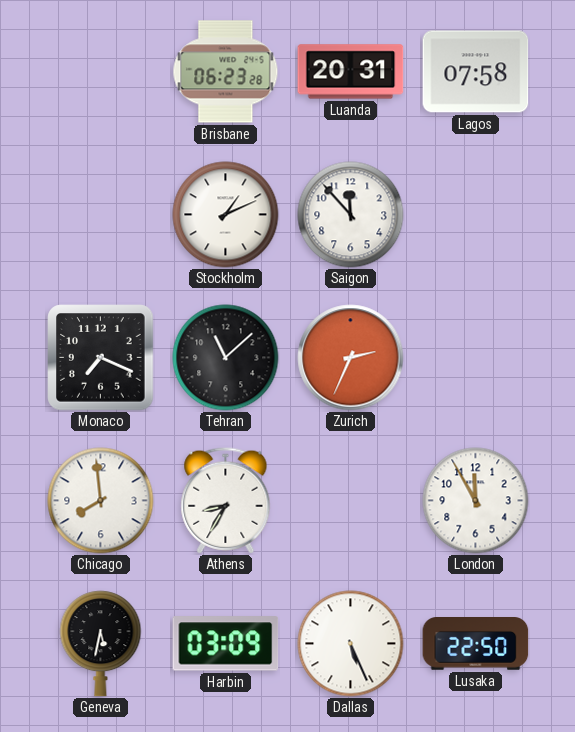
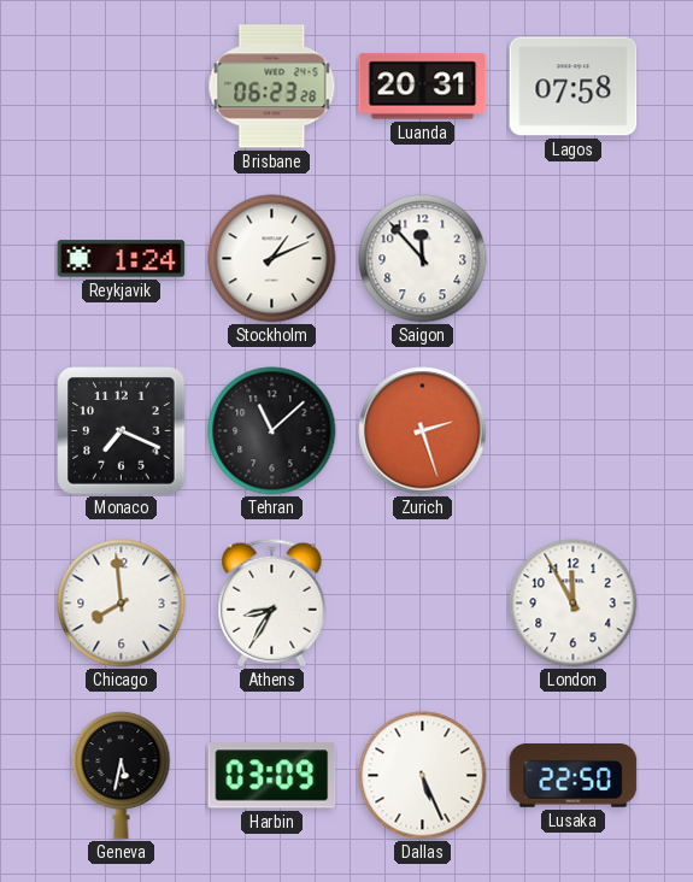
Reykjavik: none -> 1:24 (122, 259)
Zurich: 2:34 -> 2:27 (423, 431)
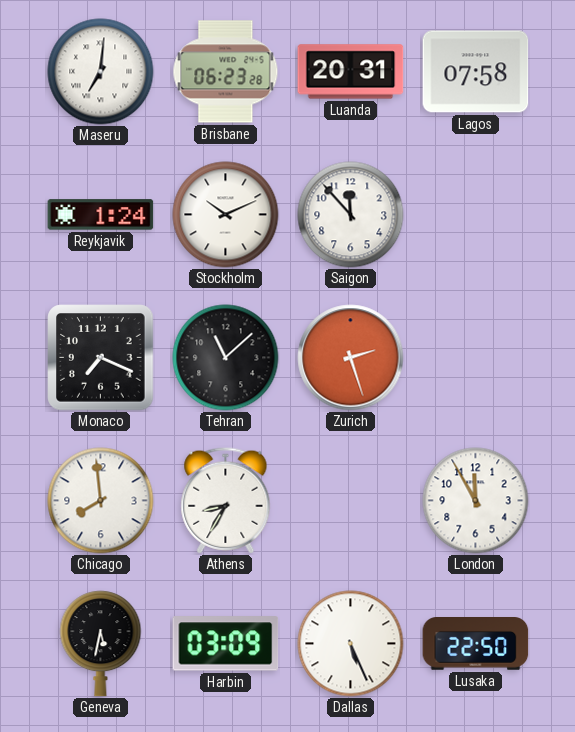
Maseru: none -> 7:01 (101, 72)
Stockholm: 1:11 -> 10:11 (226, 215)
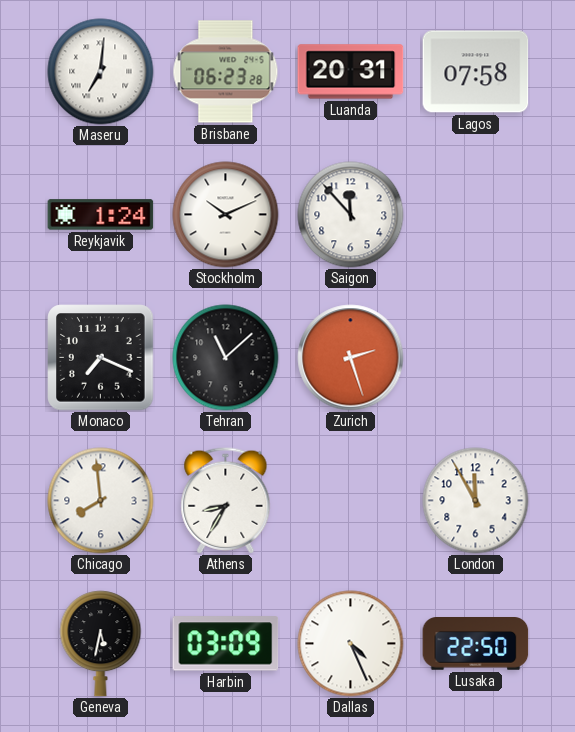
Dallas: 5:26 -> 4:26 (351, 644)
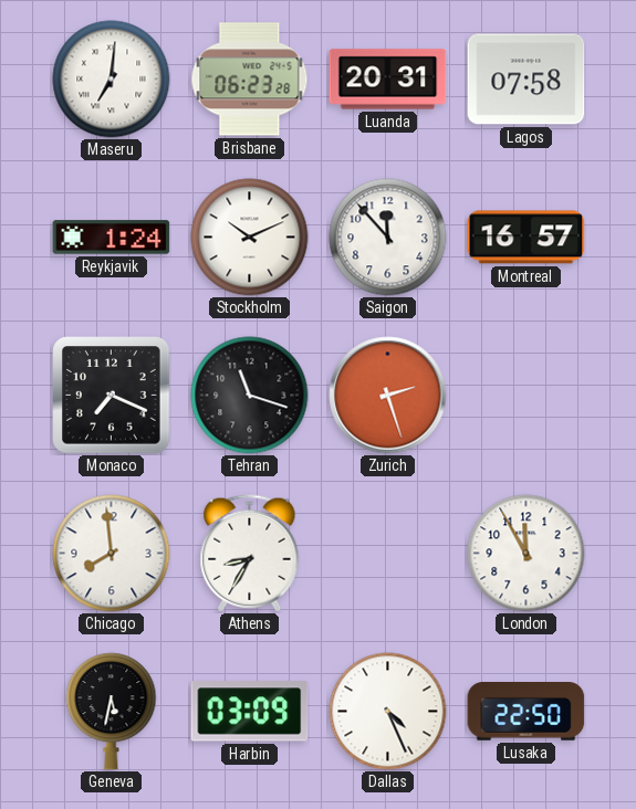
Montreal: none -> 16:57 (526, 238)
Tehran: 11:08 -> 11:18 (250, 396)
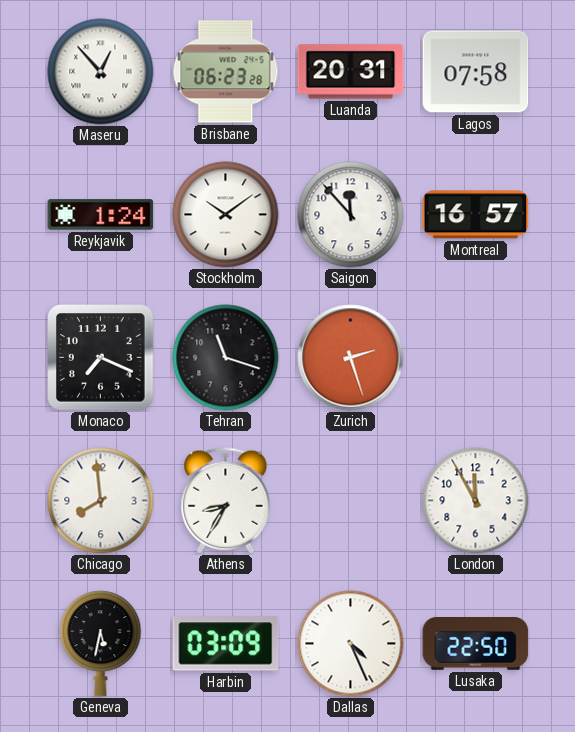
Maseru: 7:01 -> 12:53 (101, 72)
Stockholm: 10:11 -> 10:09 (226, 215)
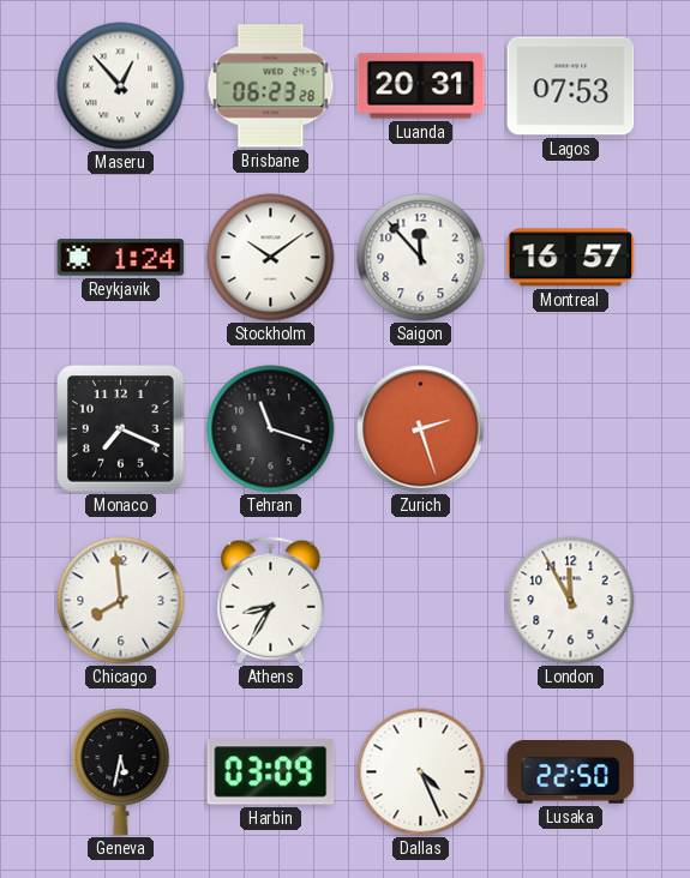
Lagos: 07:58 -> 07:53 (571, 86)
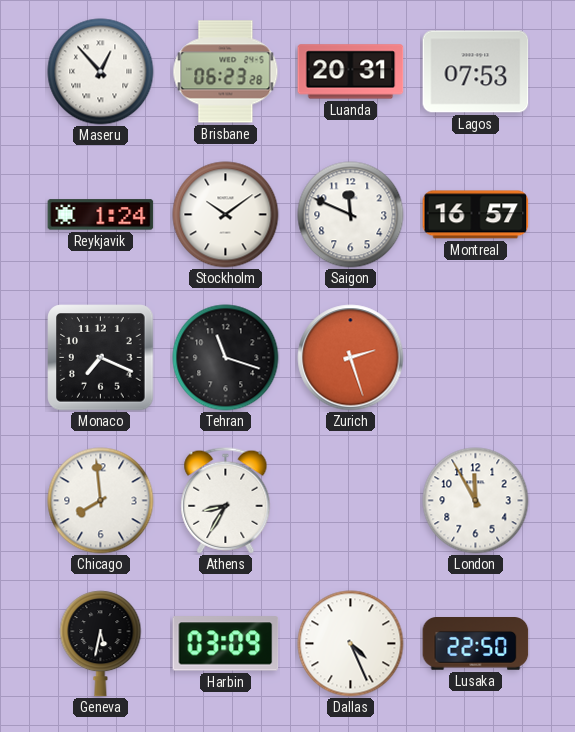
Saigon: 11:53 -> 11:49 (351, 215)
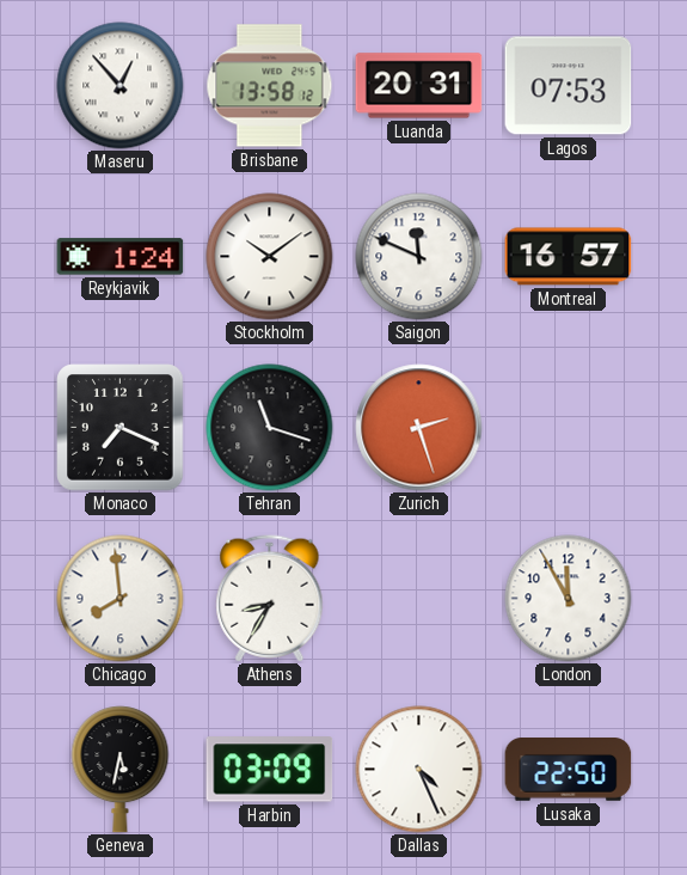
Brisbane: 06:23 -> 13:58 (270, 86)
